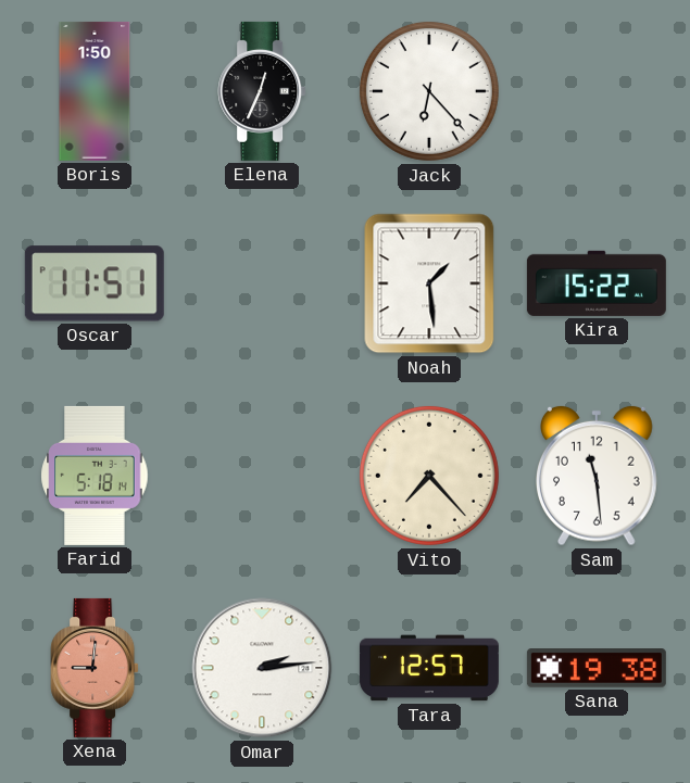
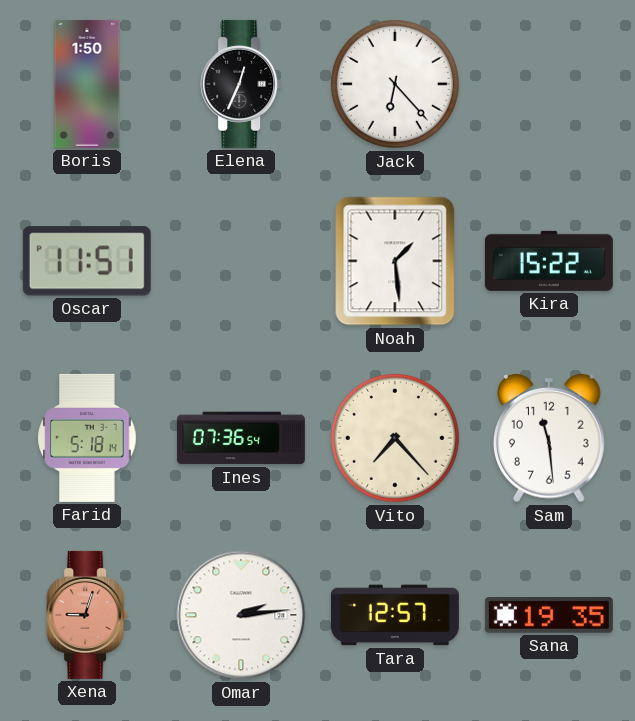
Ines: none -> 07:36 (241, 438)
Xena: 9:01 -> 9:03 (87, 615)
Sana: 19:38 -> 19:35 (549, 616)
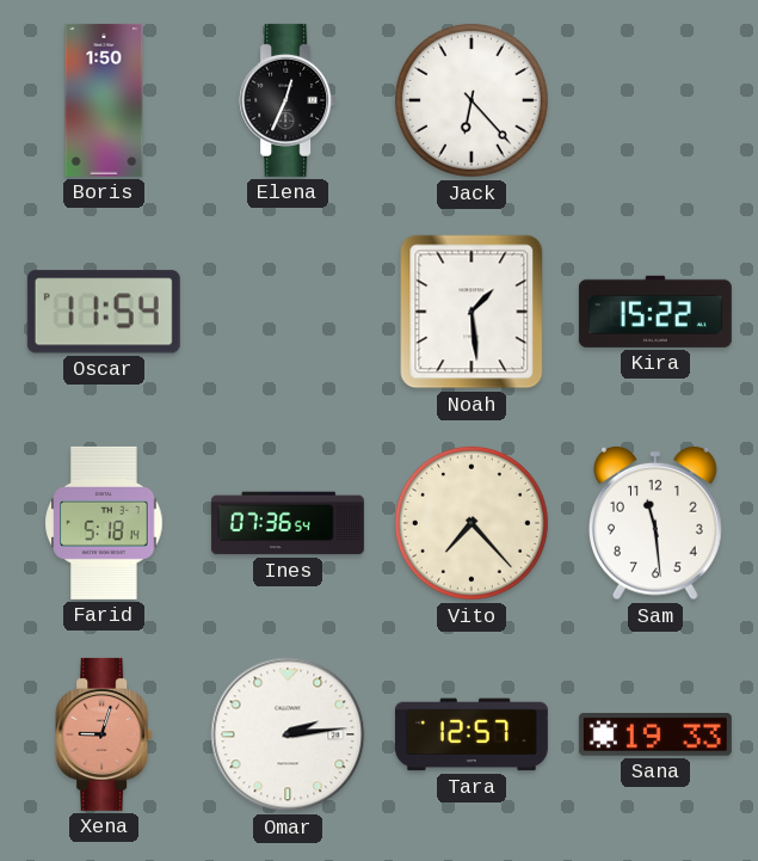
Oscar: 11:51 -> 11:54 (104, 312)
Sana: 19:35 -> 19:33 (655, 736)
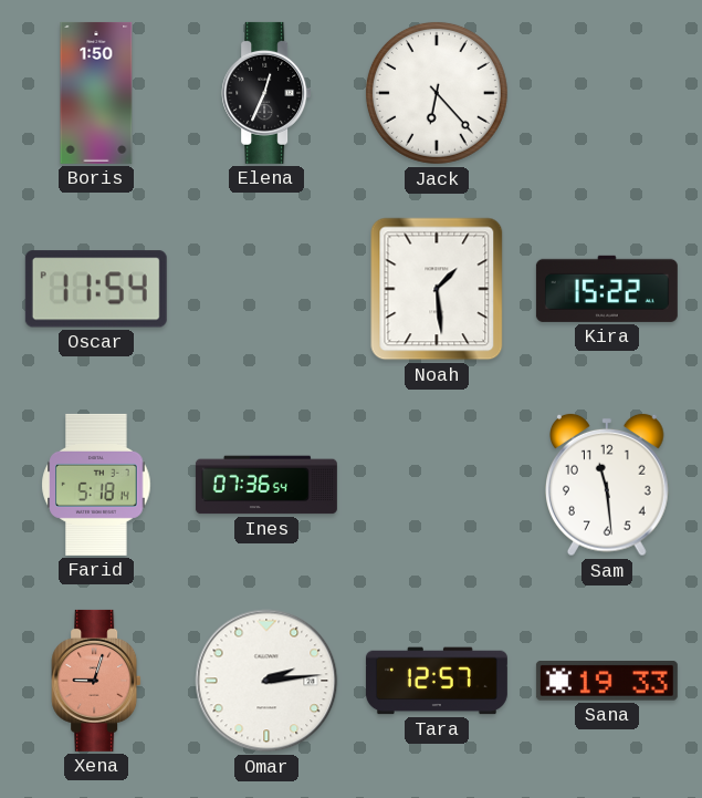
Vito: 7:23 -> none (472, 523)
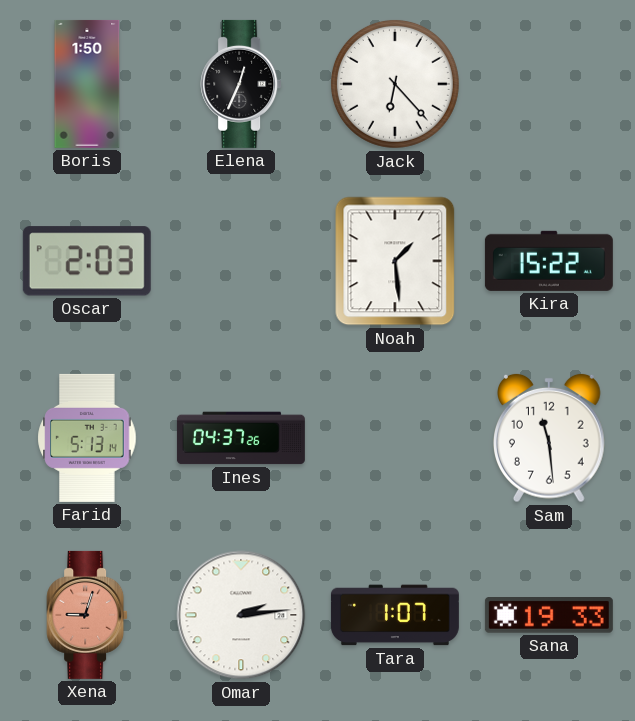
Oscar: 11:54 -> 2:03 (87, 261)
Farid: 5:18 -> 5:13 (87, 438)
Ines: 07:36 -> 04:37 (241, 438)
Tara: 12:57 -> 1:07 (395, 615)
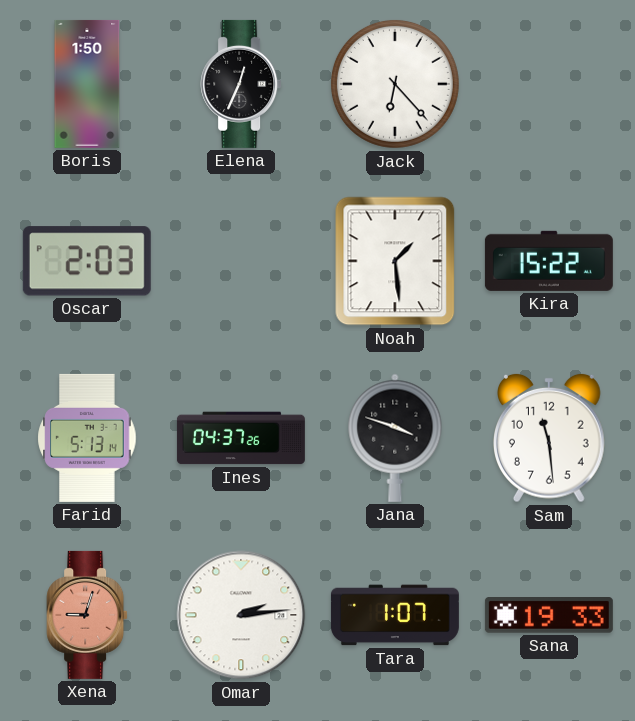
Jana: none -> 3:48 (395, 438)
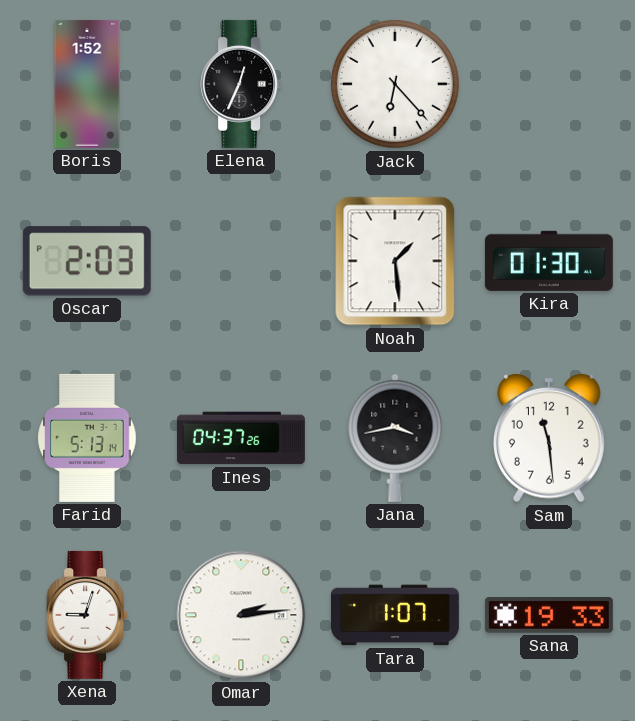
Boris: 1:50 -> 1:52 (87, 84)
Kira: 15:22 -> 01:30 (549, 261)
Jana: 3:48 -> 3:43 (395, 438)
Xena dial: salmon -> white (87, 615)
